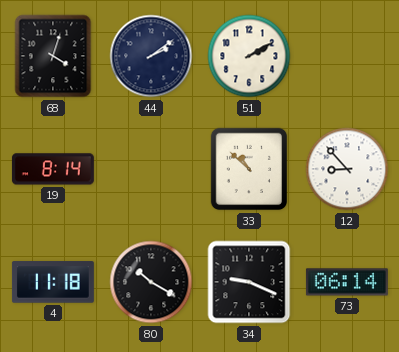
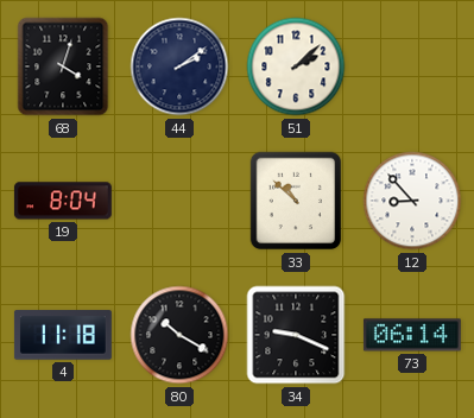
51: 2:10 -> 2:08 (296, 66)
19: 8:14 -> 8:04 (63, 201)
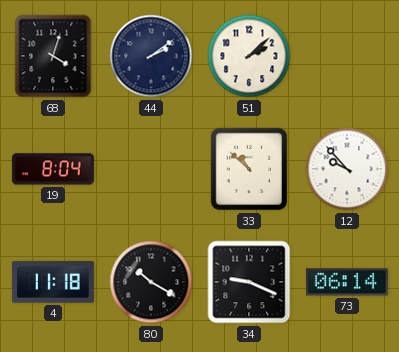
12: 8:53 -> 9:53 (347, 169)
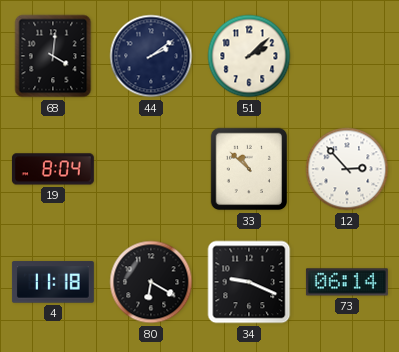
68: 4:03 -> 4:01 (53, 56)
12: 9:53 -> 2:53 (347, 169)
80: 10:20 -> 6:20 (151, 282)
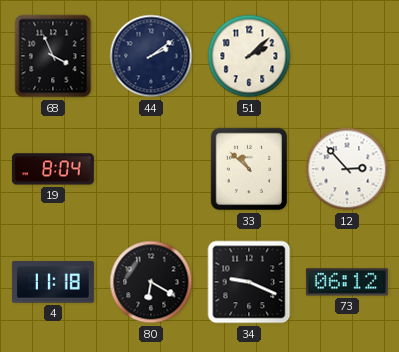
68: 4:01 -> 3:56 (53, 56)
73: 06:14 -> 06:12 (347, 282)
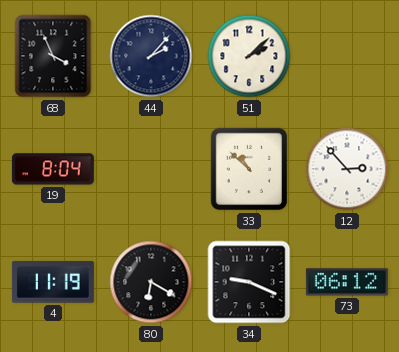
44: 2:09 -> 2:07 (151, 56)
4: 11:18 -> 11:19 (53, 282)
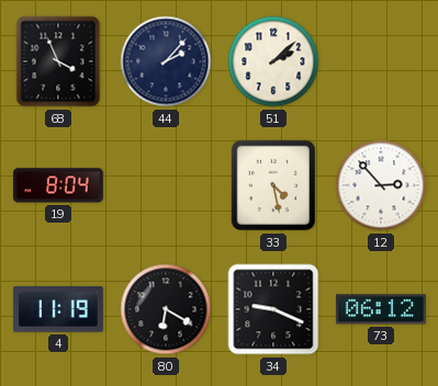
33: 10:52 -> 4:28 (273, 185)
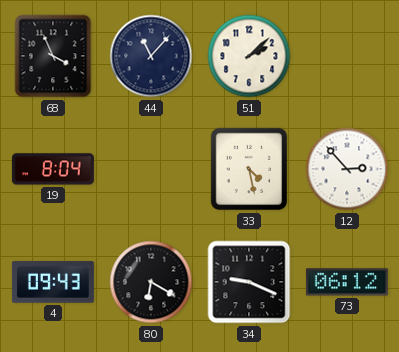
44: 2:07 -> 11:07 (151, 56)
4: 11:19 -> 09:43 (53, 282)
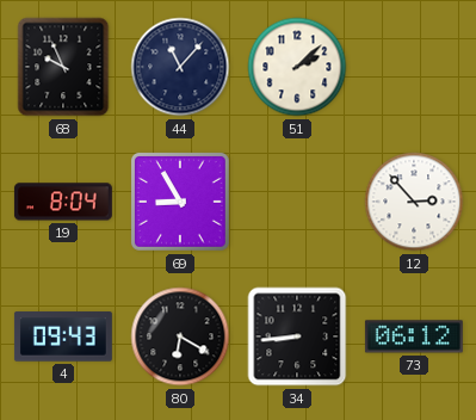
68: 3:56 -> 9:56 (63, 67)
69: none -> 8:55 (180, 202)
33: 4:28 -> none (249, 169)
34: 9:19 -> 8:44 (297, 336)
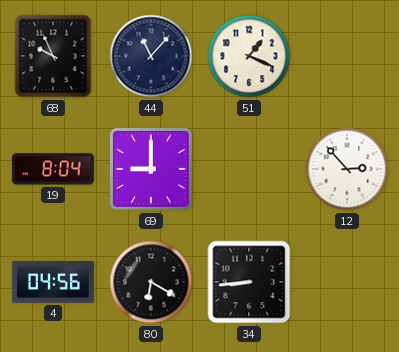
51: 2:08 -> 1:19 (249, 56)
69: 8:55 -> 9:00 (151, 169)
4: 09:43 -> 04:56 (53, 282)
73: 06:12 -> none (414, 336)
